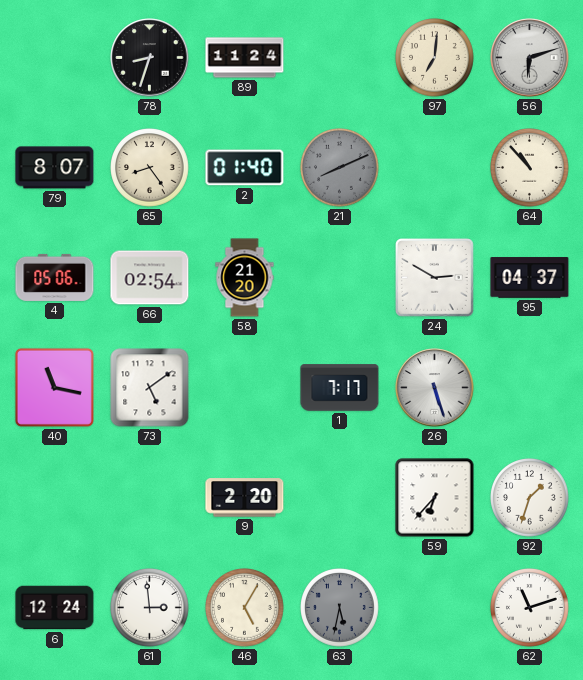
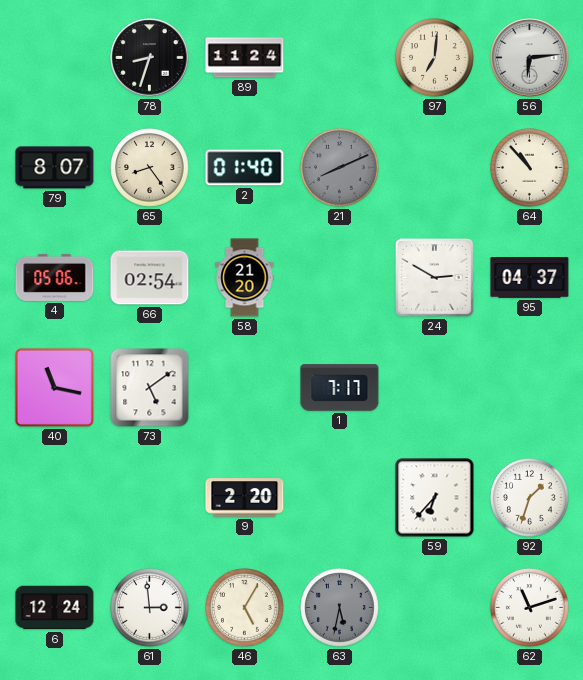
56: 6:12 -> 6:14 (530, 58)
26: 5:27 -> none (435, 388)
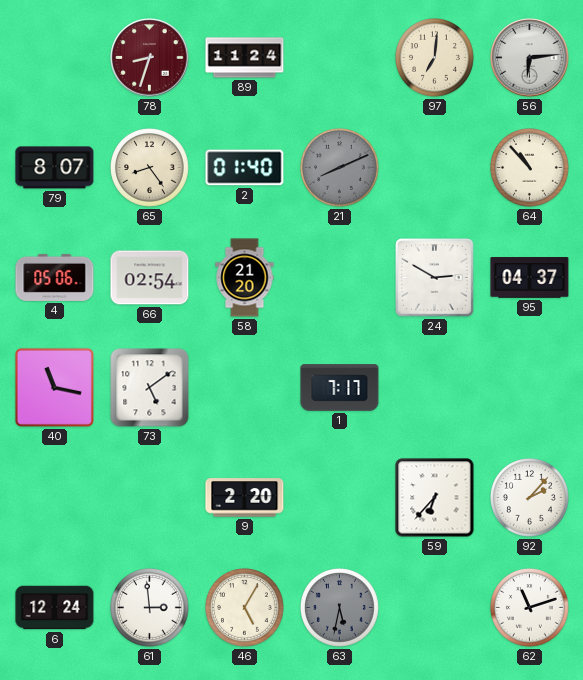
78 dial: black -> burgundy (150, 58)
92: 1:33 -> 2:07 (530, 498)
